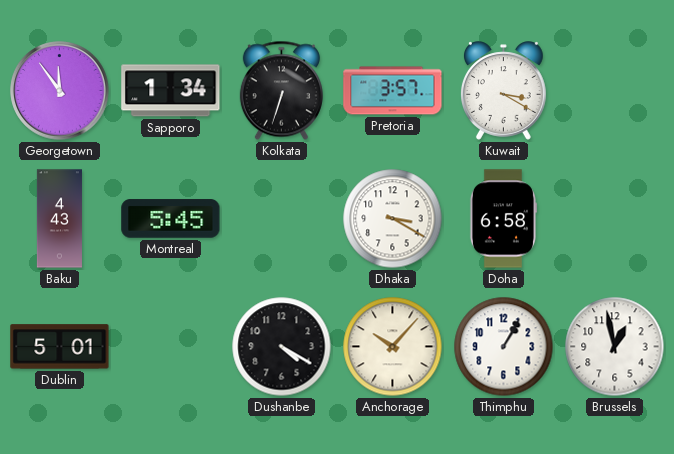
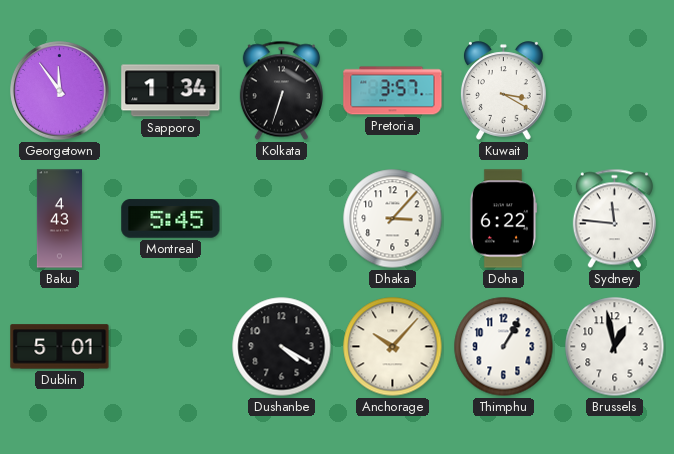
Dhaka: 3:20 -> 3:07 (393, 219)
Doha: 6:58 -> 6:22 (503, 219)
Sydney: none -> 11:46 (614, 219)
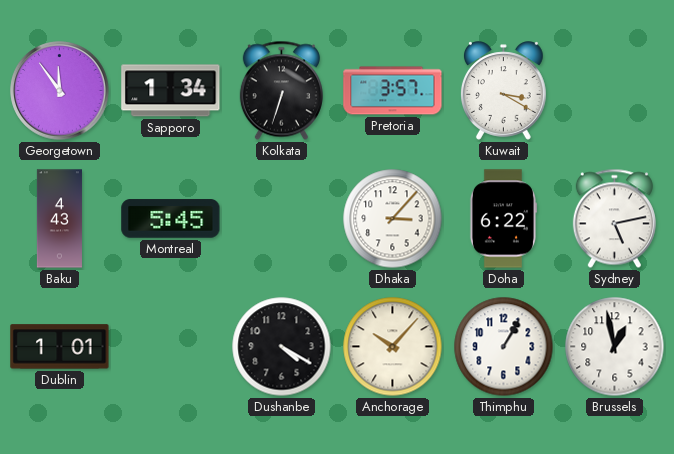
Sydney: 11:46 -> 5:13 (614, 219)
Dublin: 5:01 -> 1:01 (60, 347)
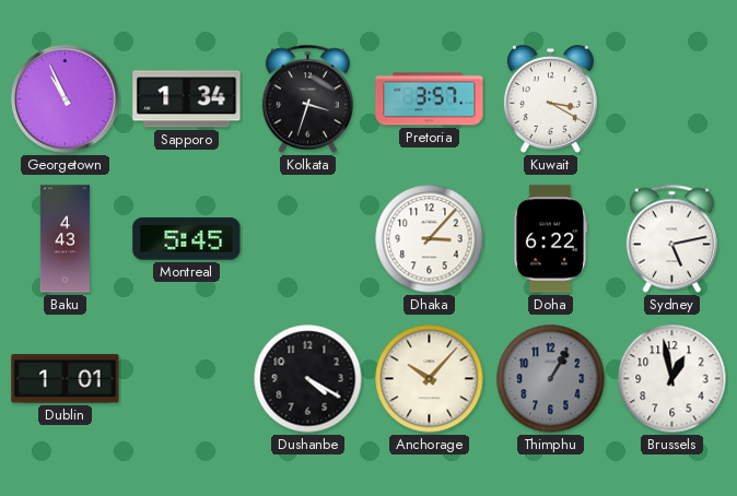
Georgetown: 11:54 -> 10:56 (66, 99)
Kolkata: 6:33 -> 3:33 (307, 99)
Thimphu dial: white -> grey (551, 379)
